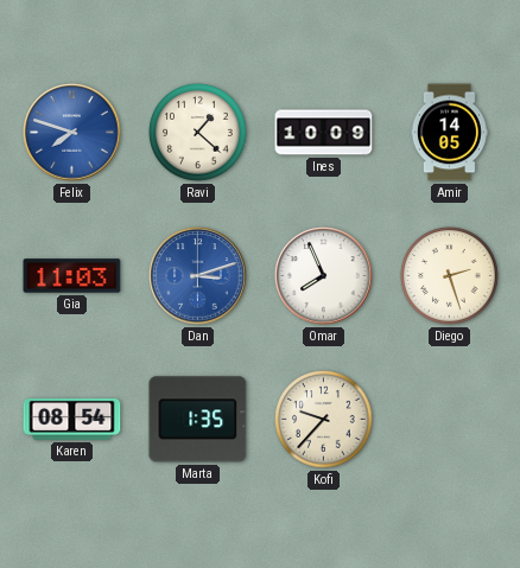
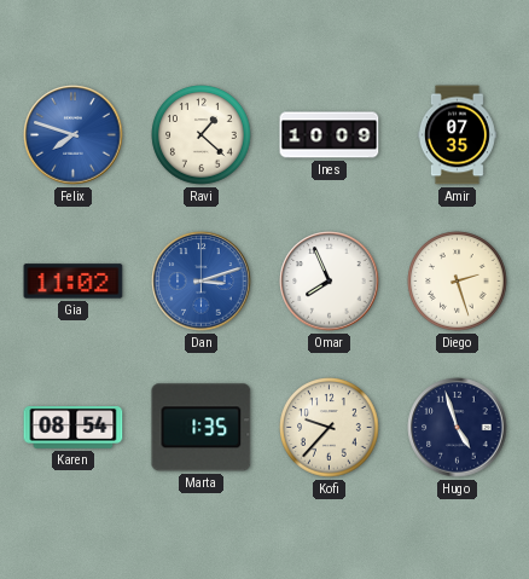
Amir: 14:05 -> 07:35 (457, 135)
Gia: 11:03 -> 11:02 (74, 282)
Hugo: none -> 4:57 (458, 428)
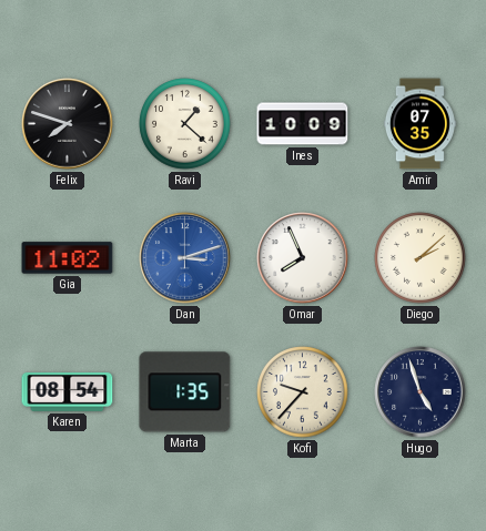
Felix dial: blue -> black (68, 124)
Diego: 2:27 -> 2:08 (421, 258)
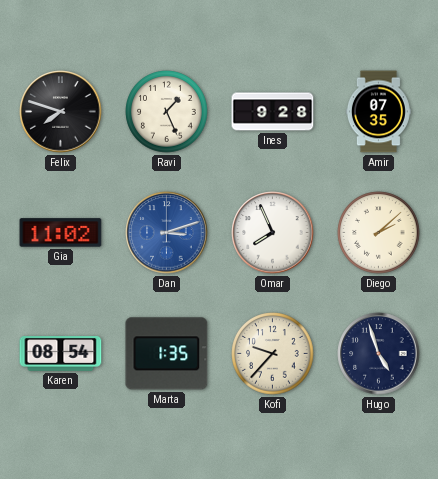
Ravi: 1:22 -> 1:26 (167, 112)
Ines: 10:09 -> 9:28 (273, 112)
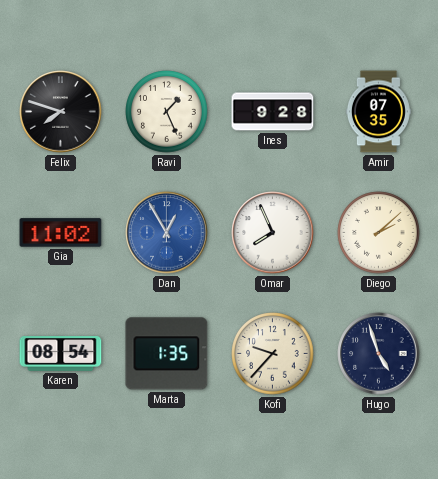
Dan: 3:12 -> 12:55 (167, 233)
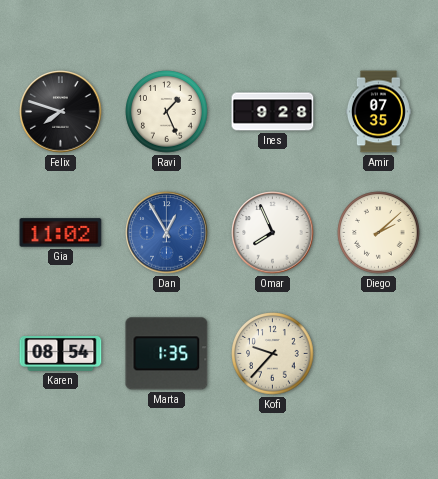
Hugo: 4:57 -> none (379, 354)
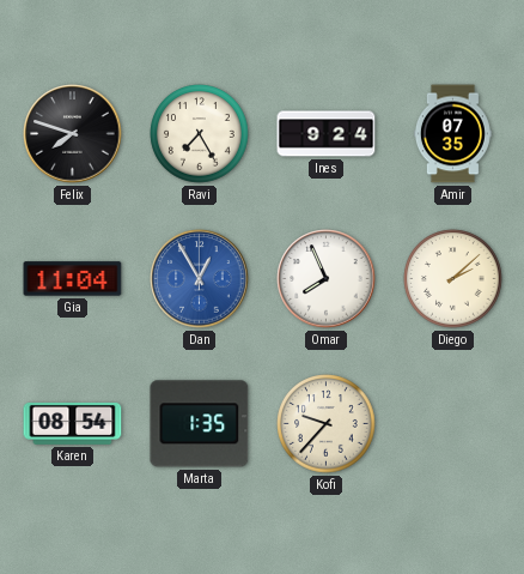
Ravi: 1:26 -> 7:25 (200, 134)
Ines: 9:28 -> 9:24 (327, 134)
Gia: 11:02 -> 11:04 (73, 279)
